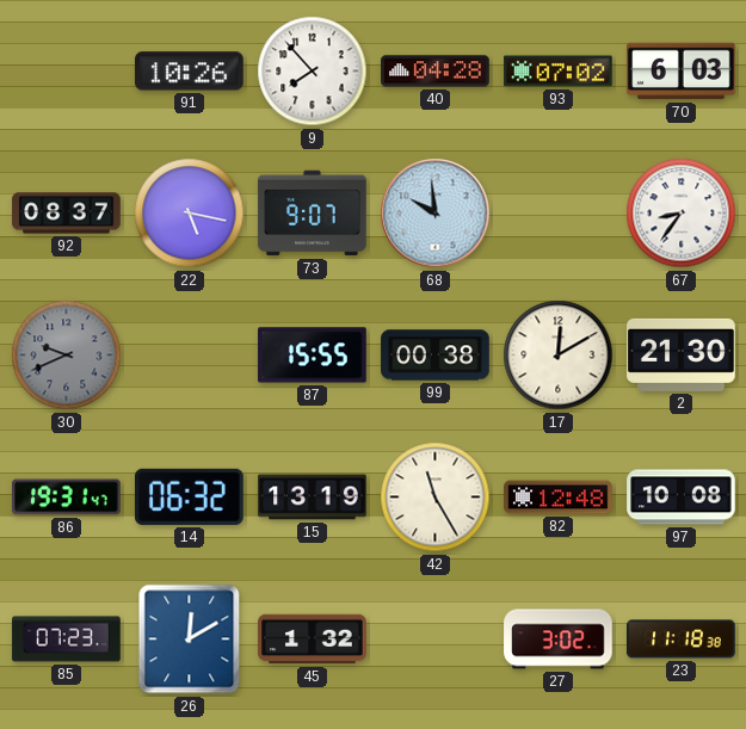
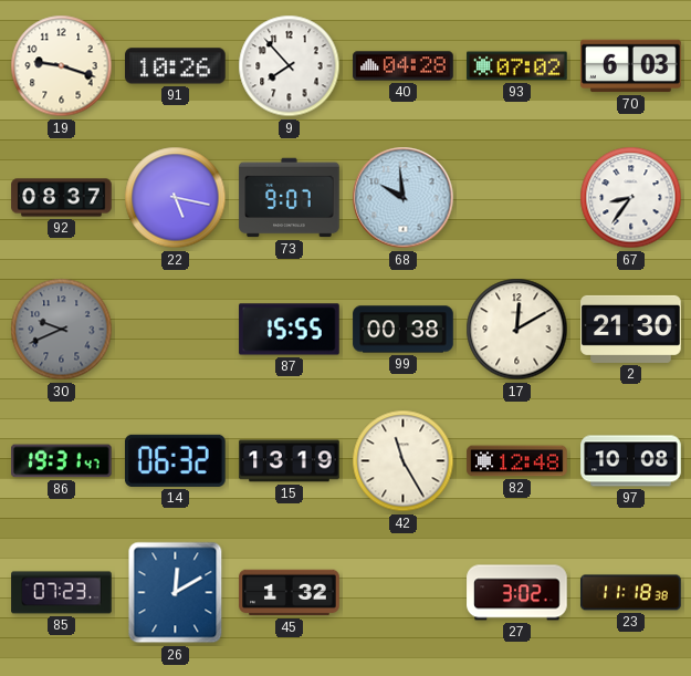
19: none -> 9:18 (62, 66)
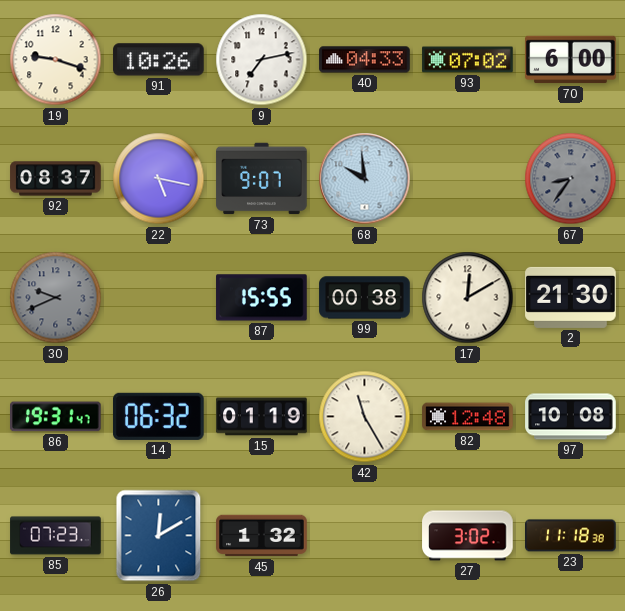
9: 7:53 -> 7:13 (262, 60)
40: 04:28 -> 04:33 (365, 60)
70: 6:03 -> 6:00 (571, 60)
67 dial: white -> grey (571, 179)
15: 13:19 -> 01:19 (262, 417)
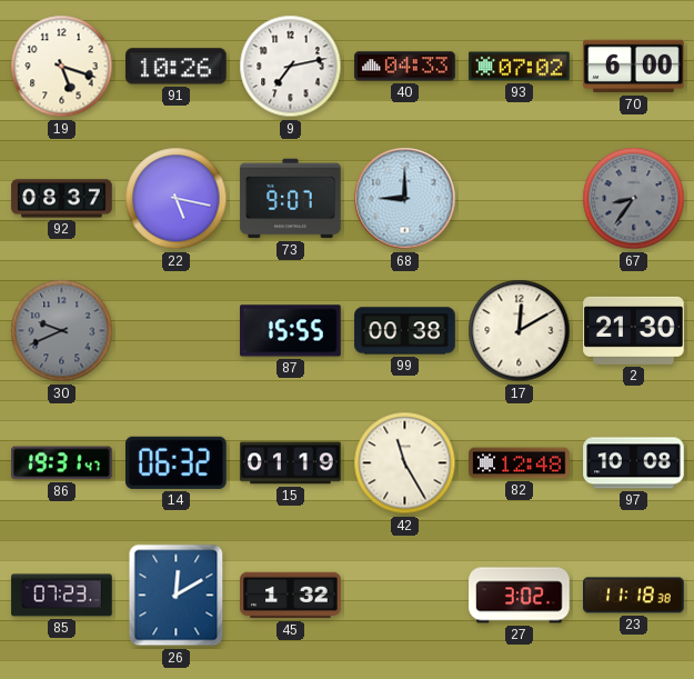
19: 9:18 -> 5:18 (62, 67)
68: 9:59 -> 9:00 (405, 199)
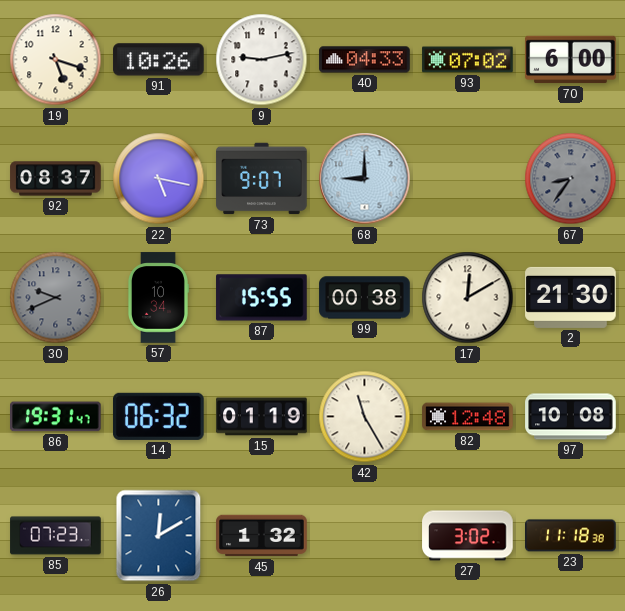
9: 7:13 -> 9:13 (262, 60)
57: none -> 10:34 (158, 298)
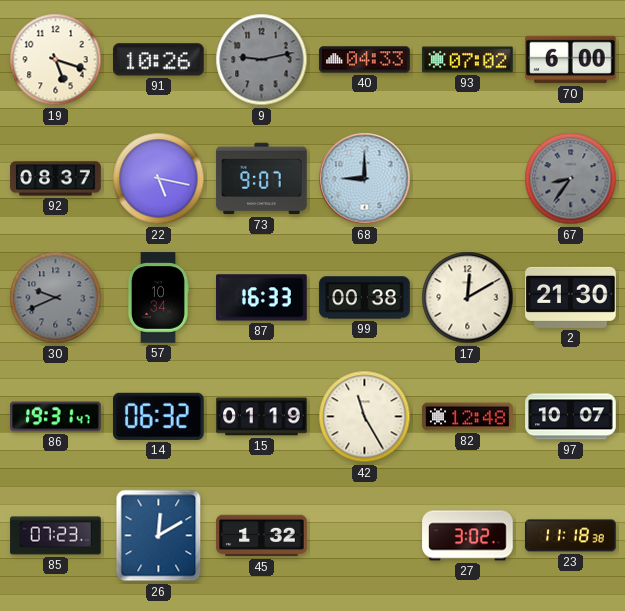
9 dial: white -> grey (262, 60)
87: 15:55 -> 16:33 (262, 298)
97: 10:08 -> 10:07 (571, 417)
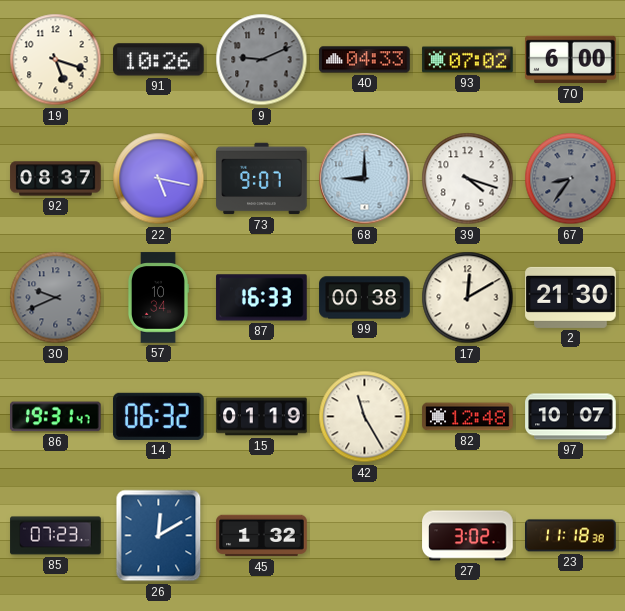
9: 9:13 -> 9:11 (262, 60)
39: none -> 4:18 (468, 179)
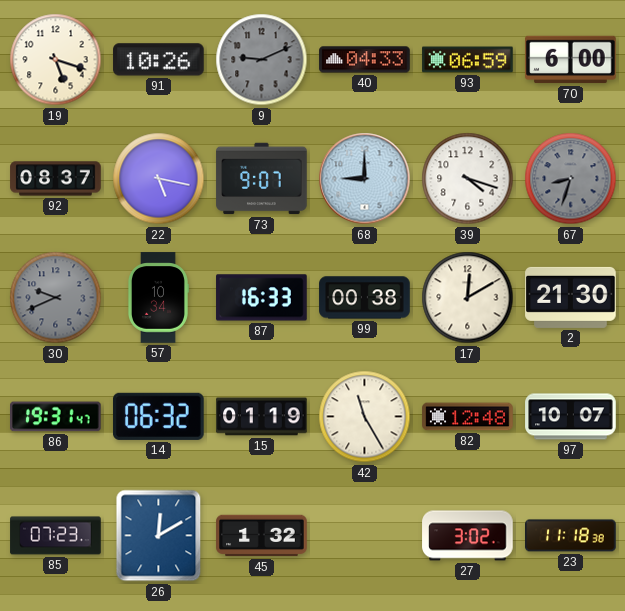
93: 07:02 -> 06:59 (468, 60)
67: 8:36 -> 8:33 (571, 179)
